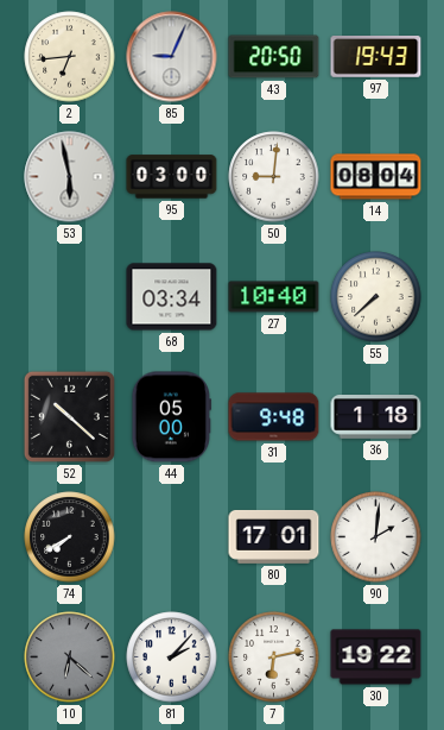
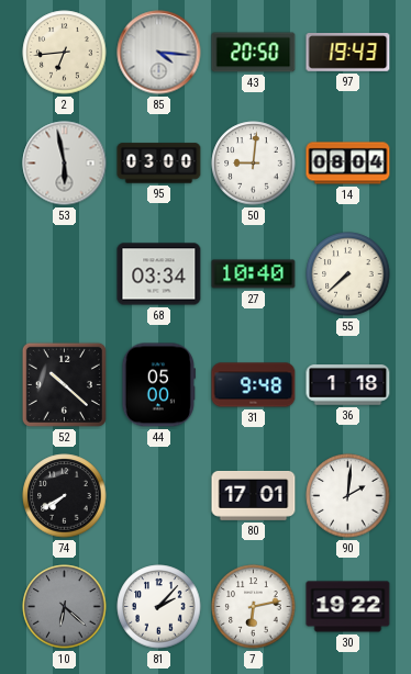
85: 9:04 -> 4:16 (159, 53)
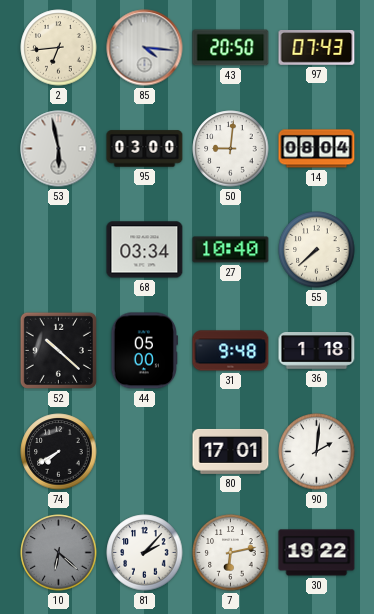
97: 19:43 -> 07:43 (317, 48)
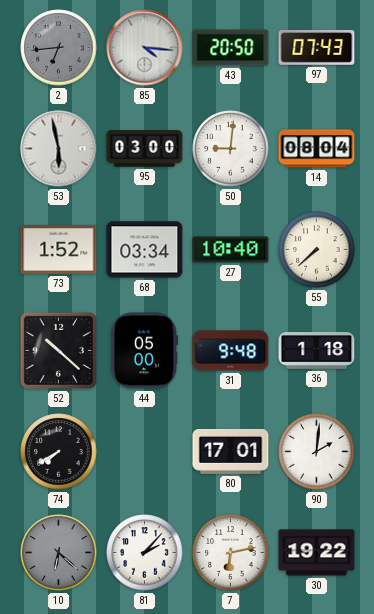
2 dial: cream -> grey (59, 48)
73: none -> 1:52 (59, 249)
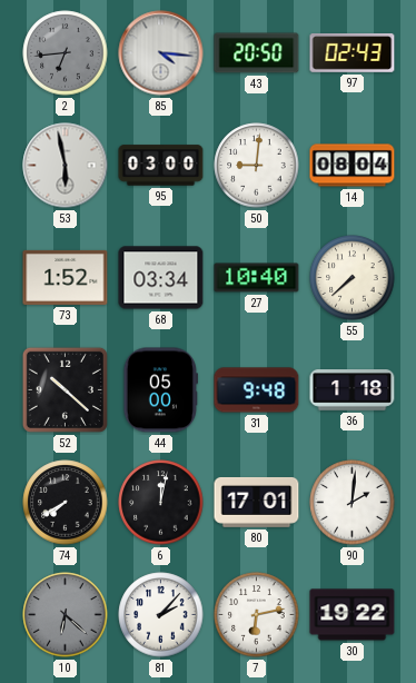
97: 07:43 -> 02:43 (353, 53)
6: none -> 12:02 (161, 503)
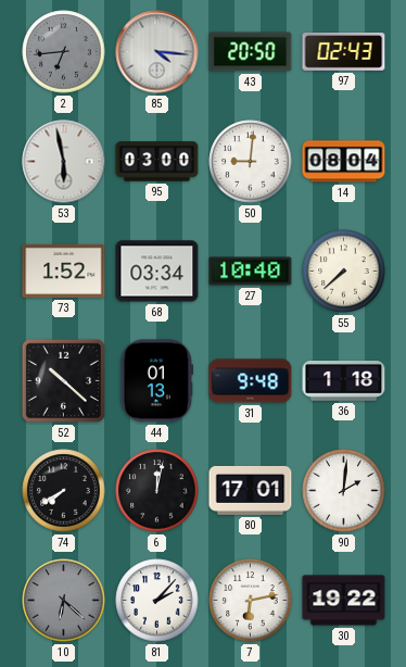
44: 05:00 -> 01:13 (156, 381)
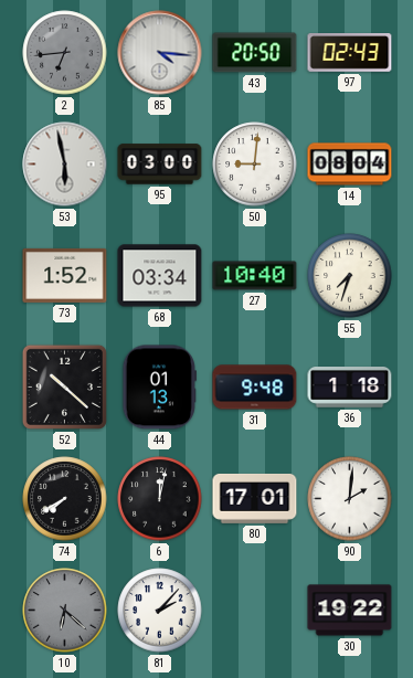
55: 7:38 -> 7:33 (350, 276)
7: 6:13 -> none (251, 601)
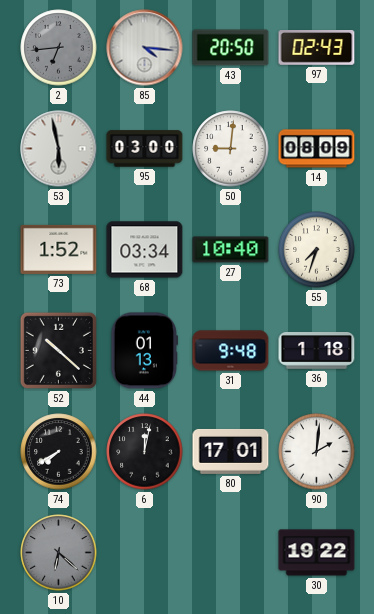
14: 08:04 -> 08:09 (317, 149)
81: 2:07 -> none (160, 611)
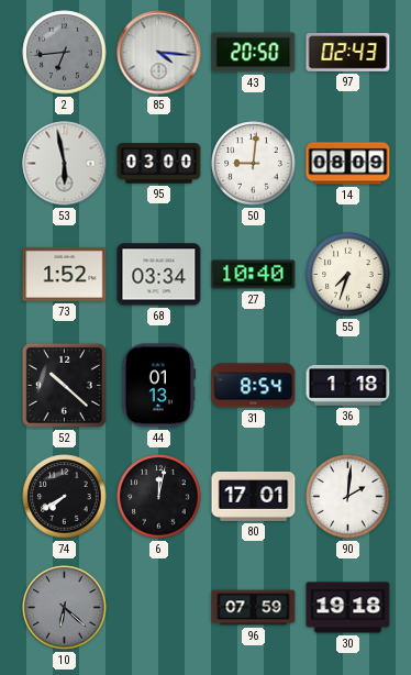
31: 9:48 -> 8:54 (254, 386)
96: none -> 07:59 (254, 608)
30: 19:22 -> 19:18 (348, 608)
